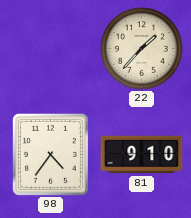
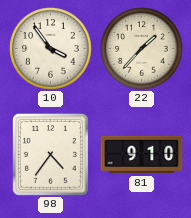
10: none -> 3:54 (51, 49)
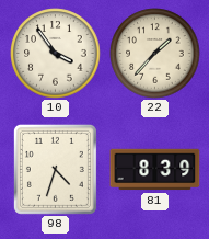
98: 4:36 -> 4:33 (55, 169)
81: 9:10 -> 8:39 (155, 170)
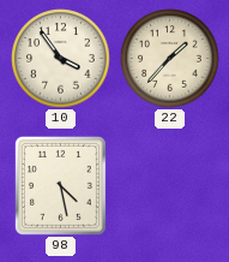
98: 4:33 -> 4:28 (60, 185)
81: 8:39 -> none (155, 170)
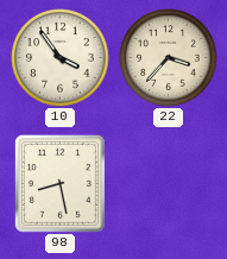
22: 1:37 -> 3:37 (169, 58)
98: 4:28 -> 8:28 (59, 183)
